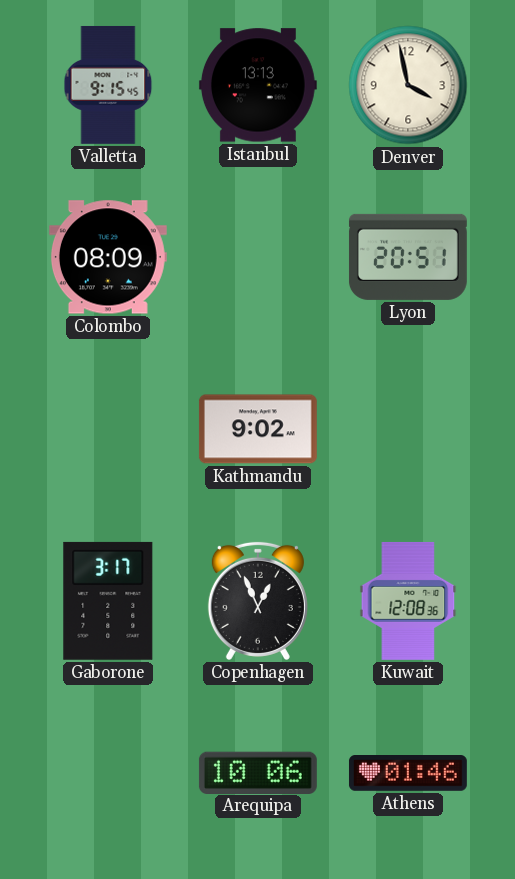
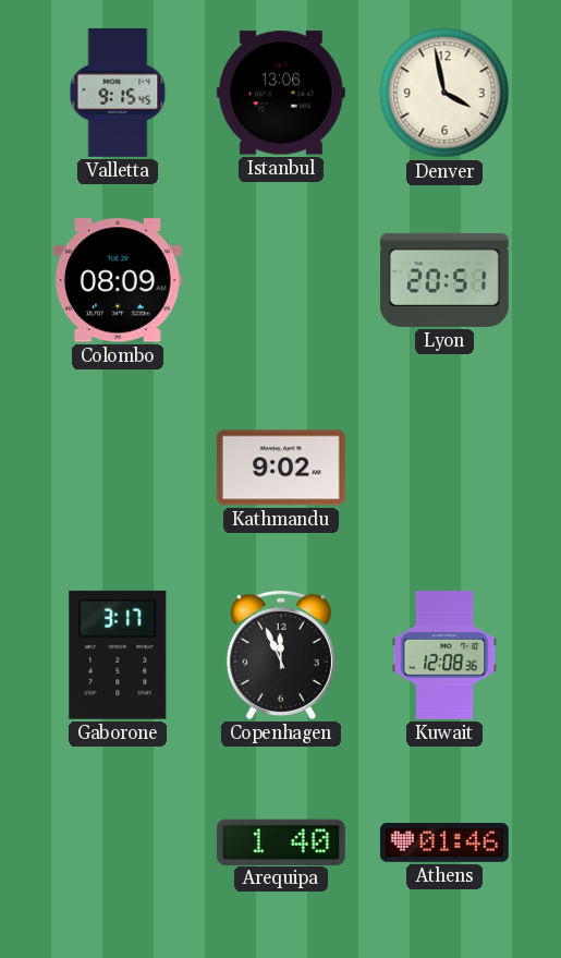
Istanbul: 13:13 -> 13:06 (281, 93)
Copenhagen: 12:56 -> 11:56 (281, 655)
Arequipa: 10:06 -> 1:40 (281, 841)
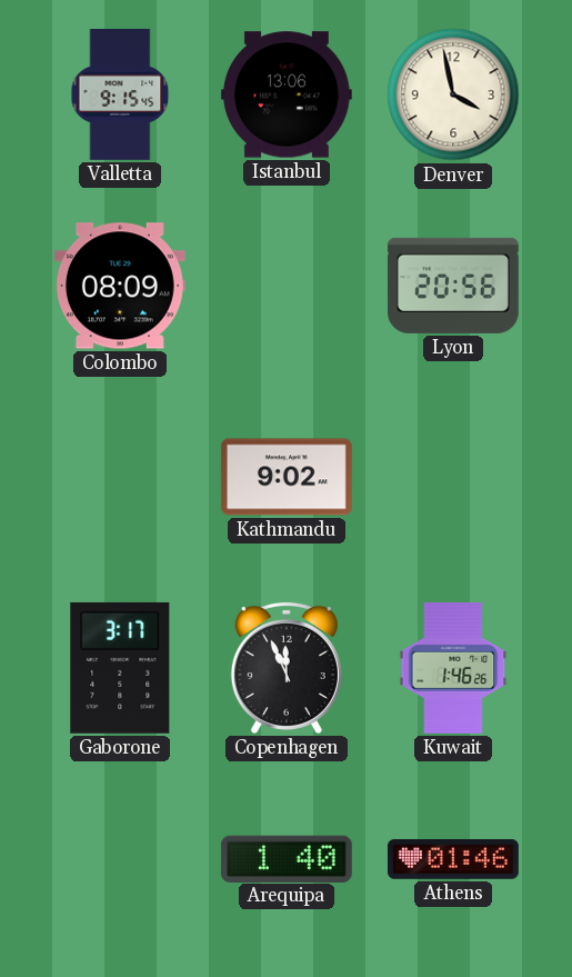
Lyon: 20:51 -> 20:56 (453, 286)
Kuwait: 12:08 -> 1:46 (453, 668)
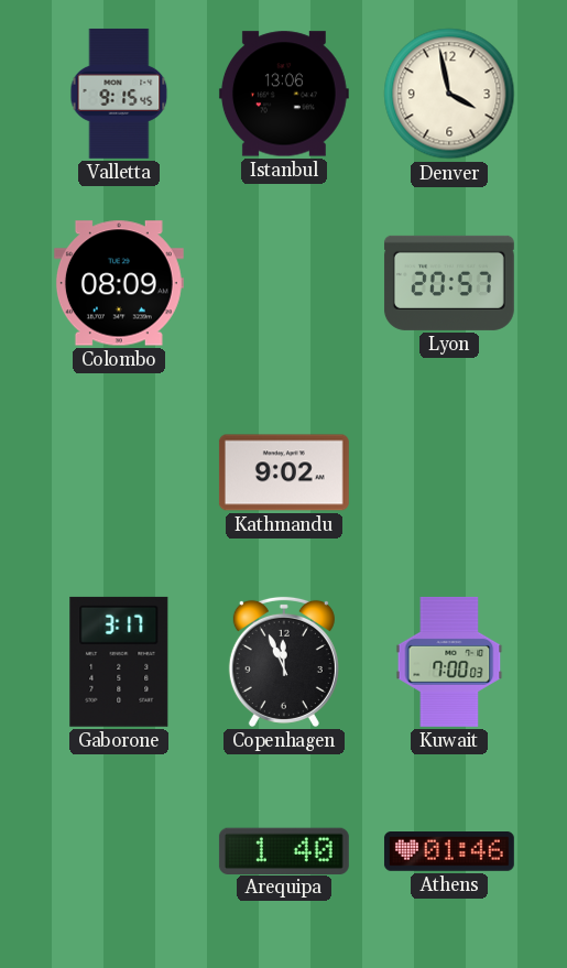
Lyon: 20:56 -> 20:57 (449, 283)
Kuwait: 1:46 -> 7:00 (449, 662)
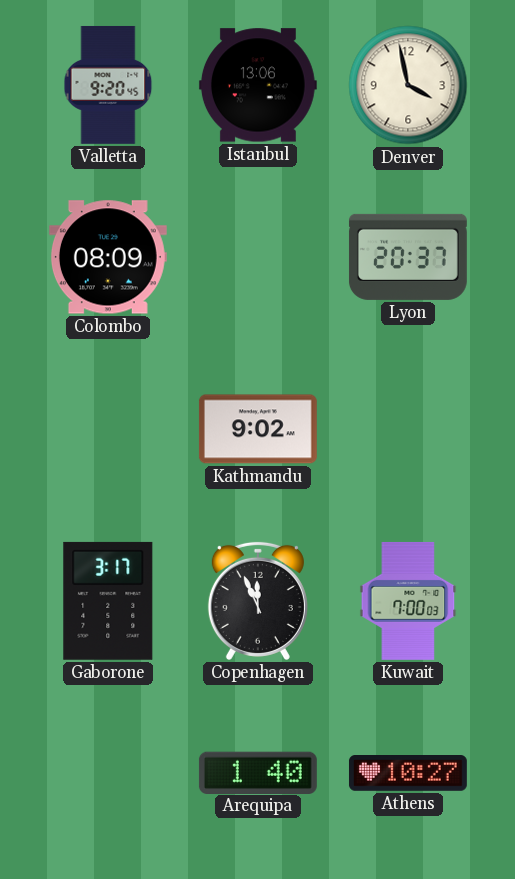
Valletta: 9:15 -> 9:20 (108, 85)
Lyon: 20:57 -> 20:37 (408, 257)
Athens: 01:46 -> 10:27 (408, 774)
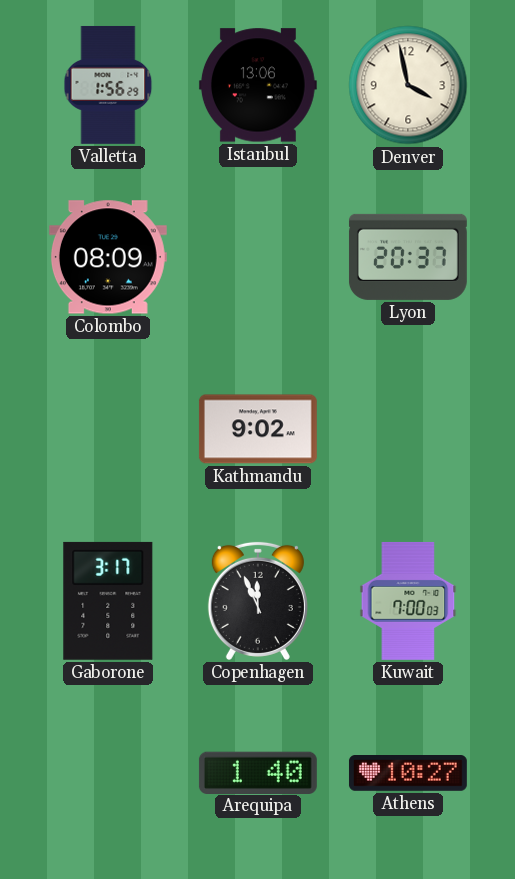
Valletta: 9:20 -> 1:56 (108, 85)
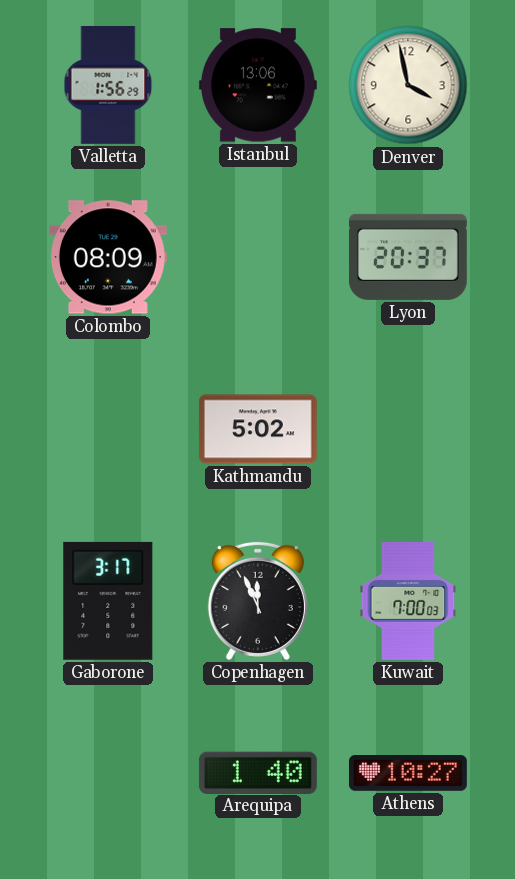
Kathmandu: 9:02 -> 5:02 (258, 429)
